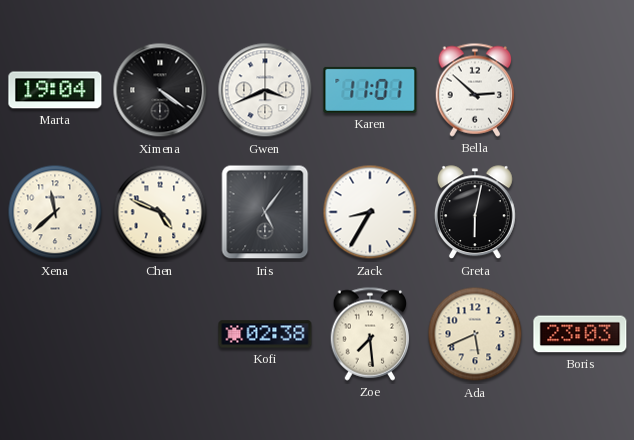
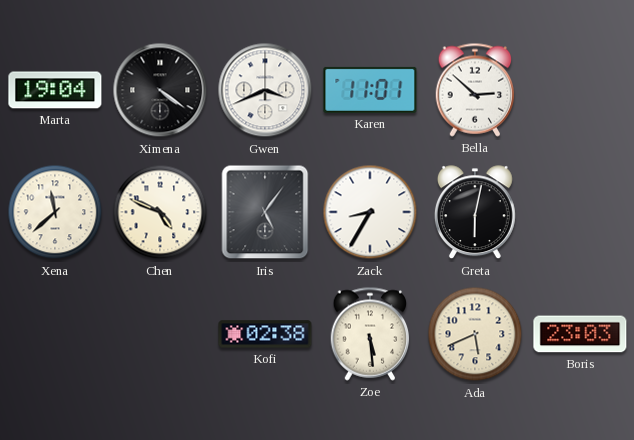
Zoe: 7:29 -> 5:29 (370, 334)
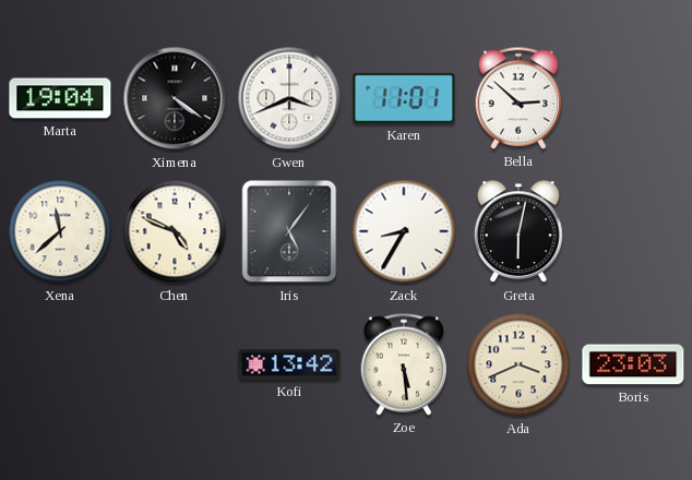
Kofi: 02:38 -> 13:42 (289, 364)
Ada: 5:41 -> 3:41 (518, 364)
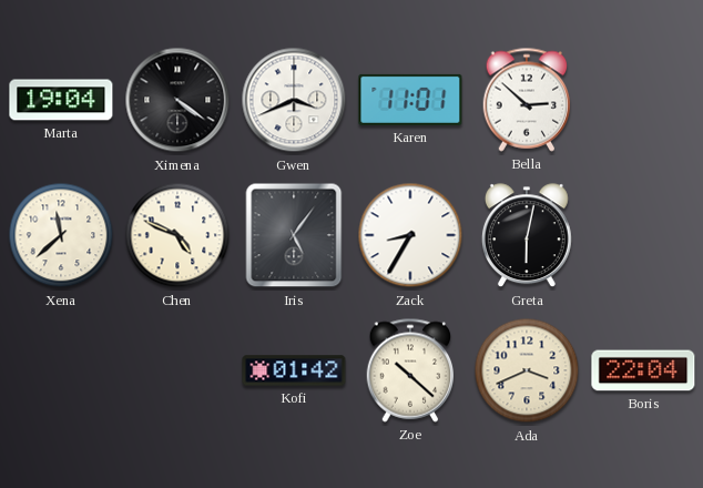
Kofi: 13:42 -> 01:42 (294, 370)
Zoe: 5:29 -> 10:22 (410, 370)
Boris: 23:03 -> 22:04 (643, 370)
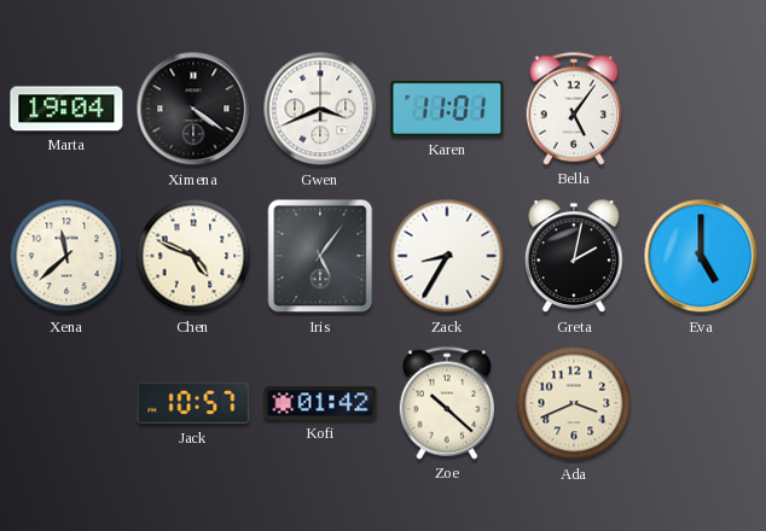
Bella: 2:52 -> 5:06 (574, 109)
Greta: 6:02 -> 2:02 (574, 257)
Eva: none -> 5:00 (701, 256)
Jack: none -> 10:57 (193, 403)
Boris: 22:04 -> none (643, 370)
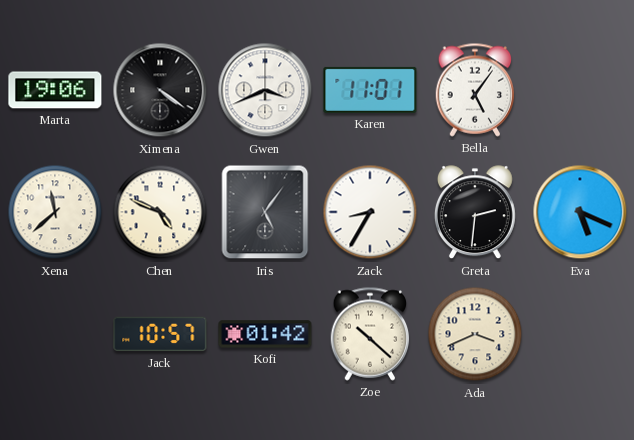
Marta: 19:04 -> 19:06 (55, 90)
Greta: 2:02 -> 2:31 (475, 213)
Eva: 5:00 -> 5:19 (580, 212)
